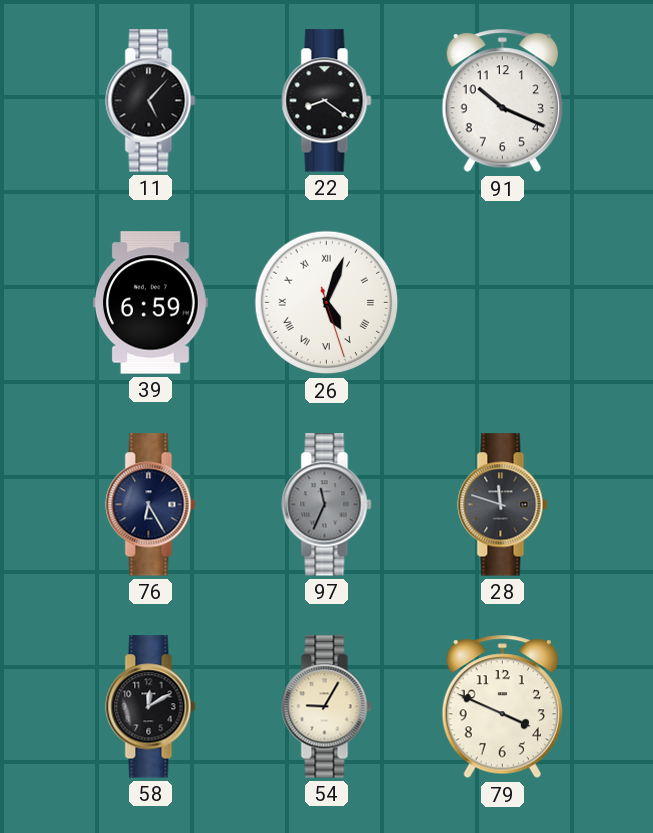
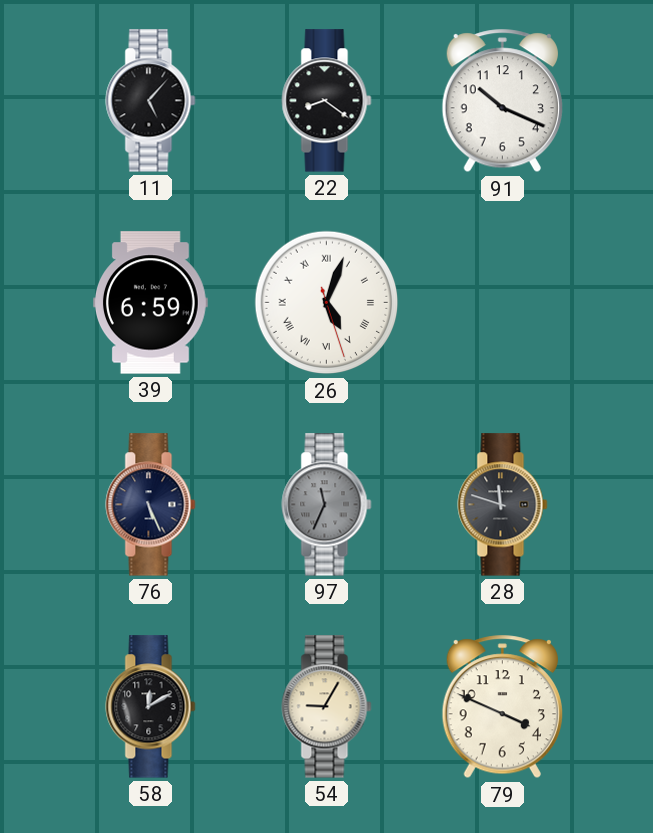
76: 6:25 -> 5:26 (151, 505)
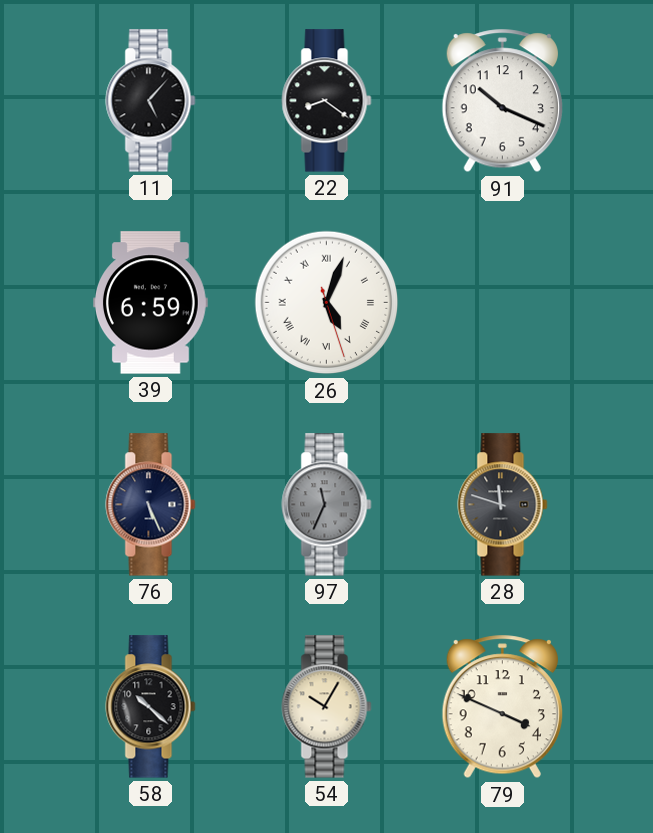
58: 12:10 -> 10:22 (151, 707)
54: 9:05 -> 10:05 (327, 707)
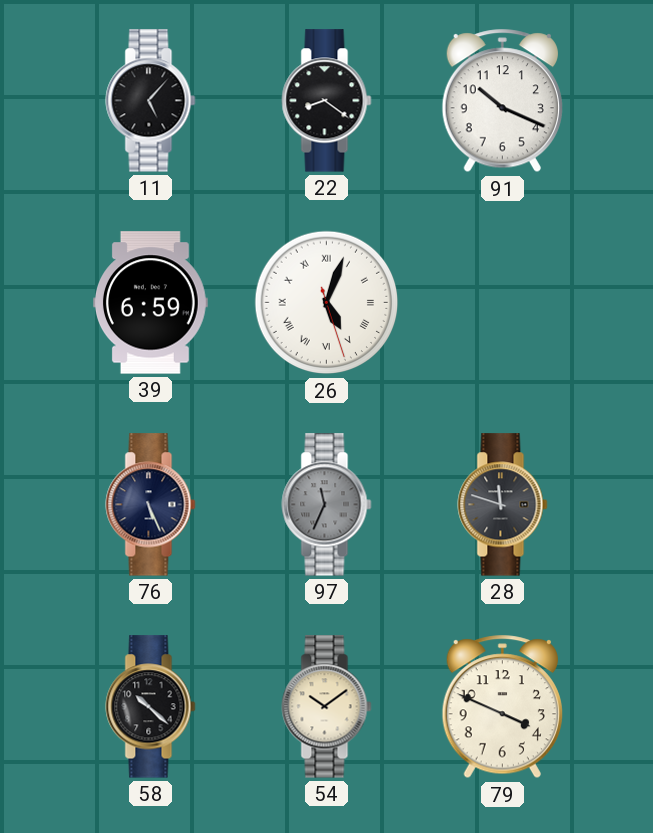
54: 10:05 -> 10:09 (327, 707)
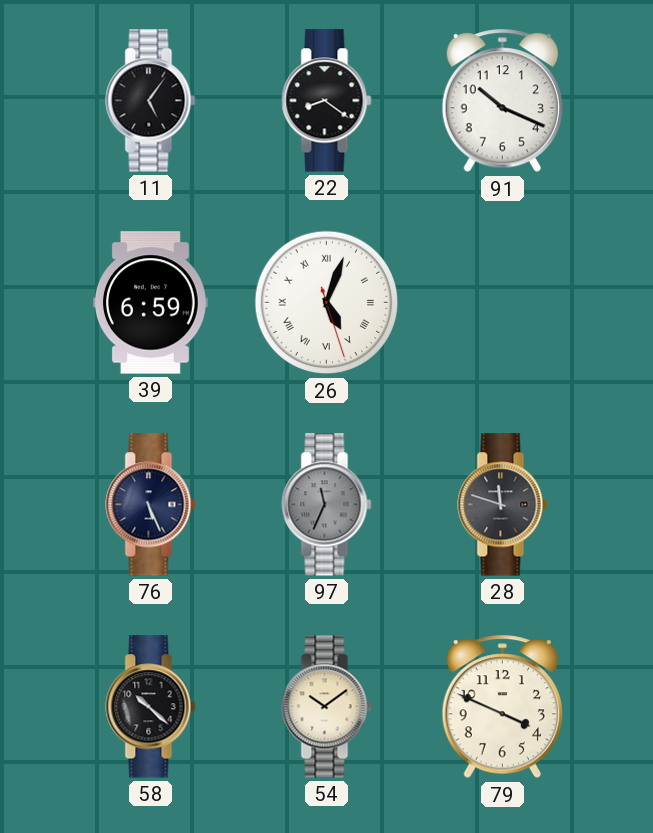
11: 5:07 -> 5:06 (151, 101)
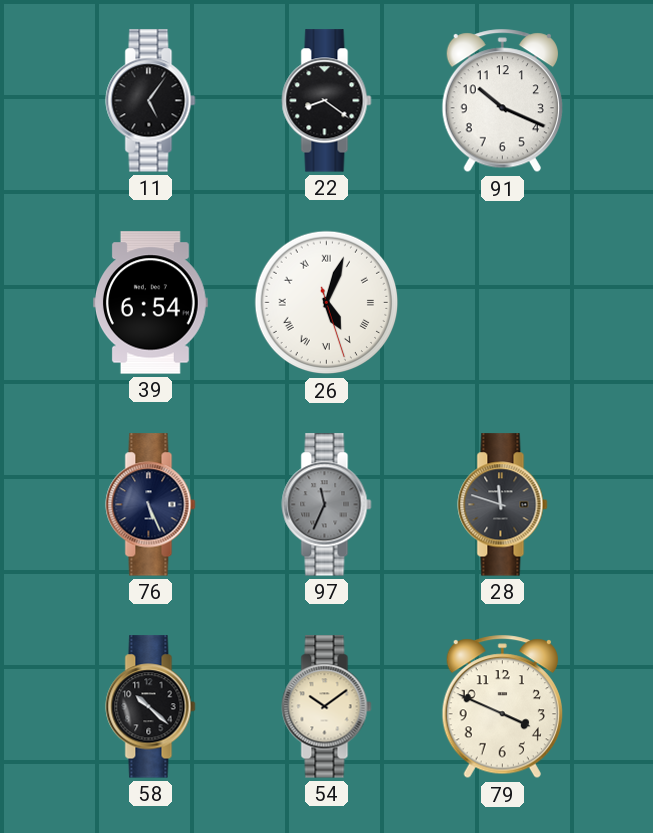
39: 6:59 -> 6:54 (151, 303)
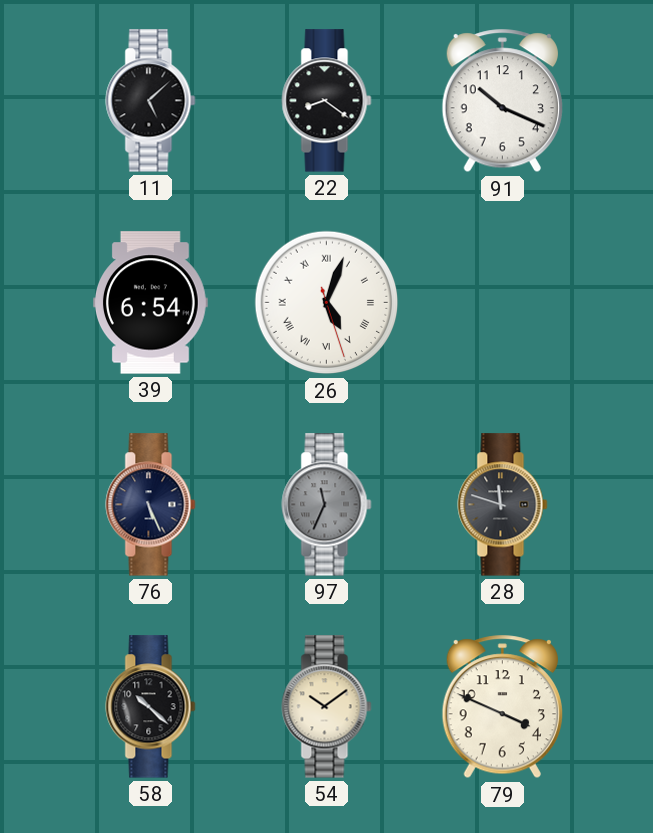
11: 5:06 -> 5:08 (151, 101)
